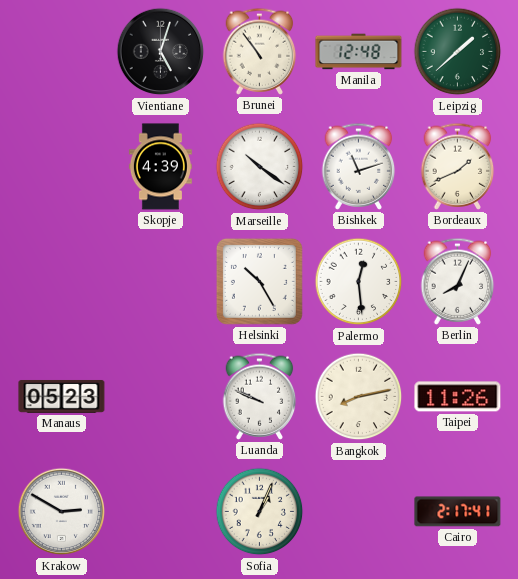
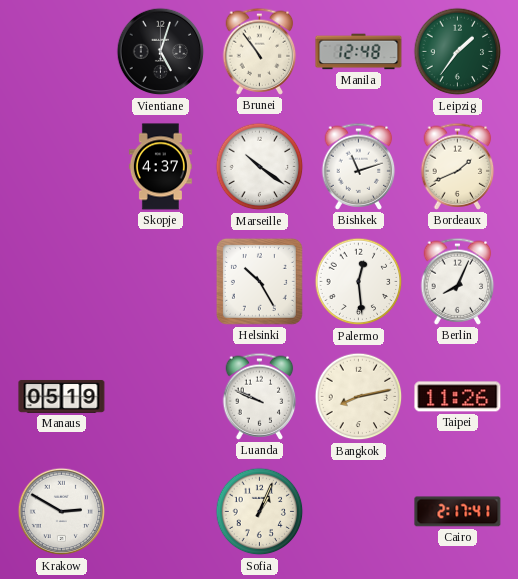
Leipzig: 1:38 -> 1:36 (458, 52)
Skopje: 4:39 -> 4:37 (160, 167)
Manaus: 05:23 -> 05:19 (62, 396)
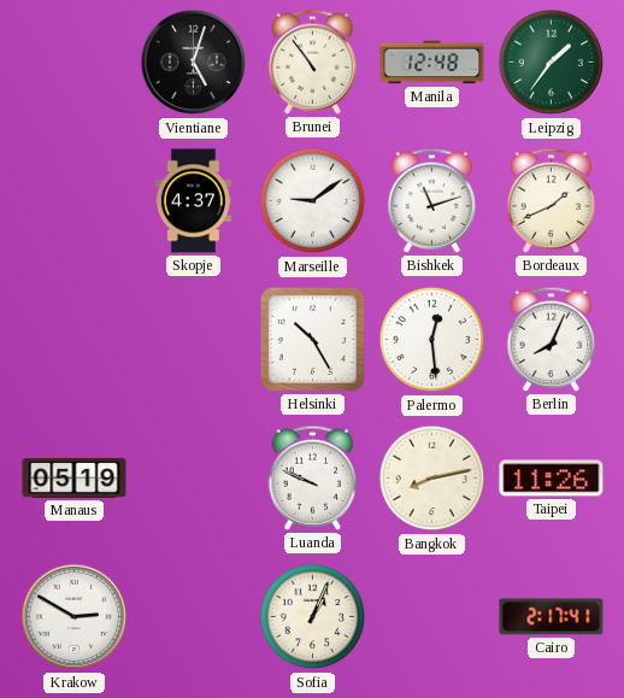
Marseille: 10:21 -> 9:09 (313, 201)
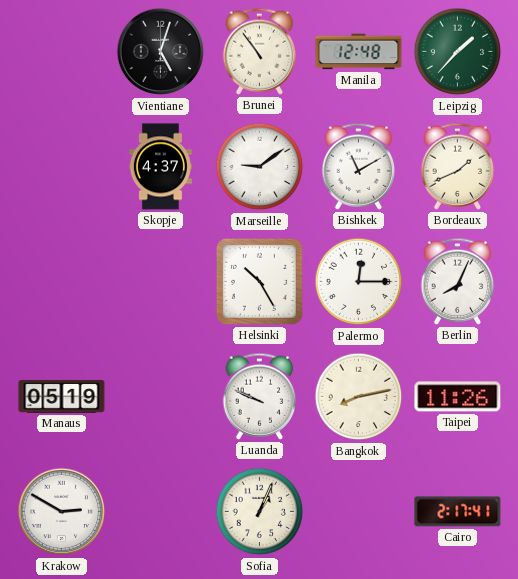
Leipzig: 1:36 -> 1:37 (458, 52)
Bishkek: 11:12 -> 11:10 (359, 166)
Palermo: 12:29 -> 12:15 (359, 282)
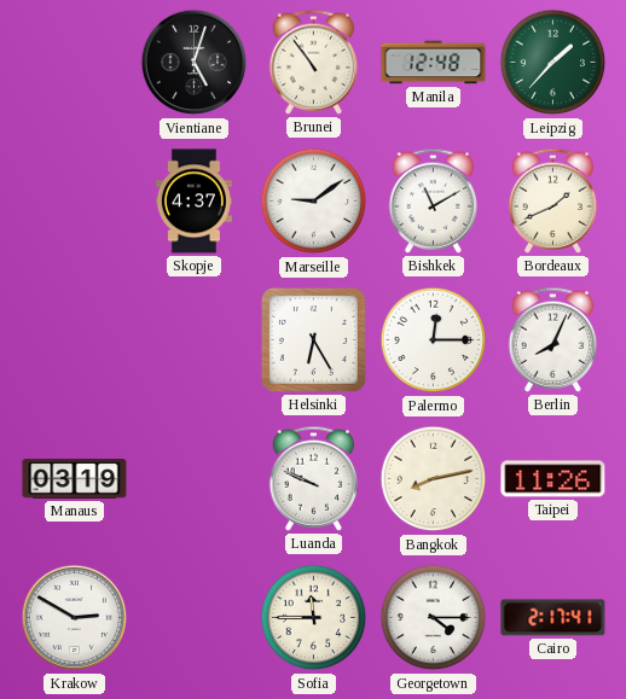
Helsinki: 10:25 -> 6:25 (313, 339)
Manaus: 05:19 -> 03:19 (75, 478)
Sofia: 1:04 -> 11:45 (314, 618)
Georgetown: none -> 4:15 (434, 618)
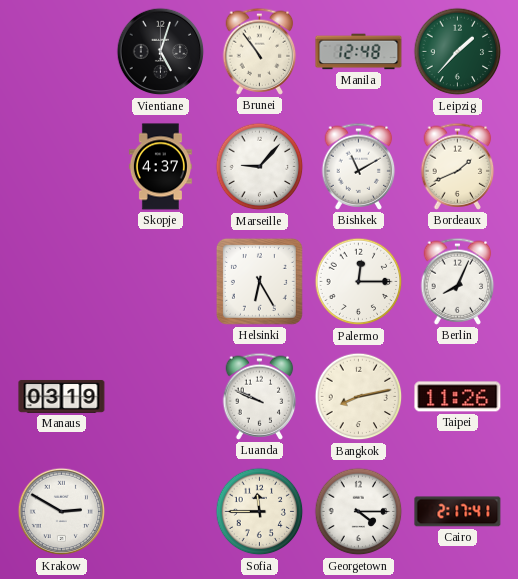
Marseille: 9:09 -> 9:07 (260, 167)
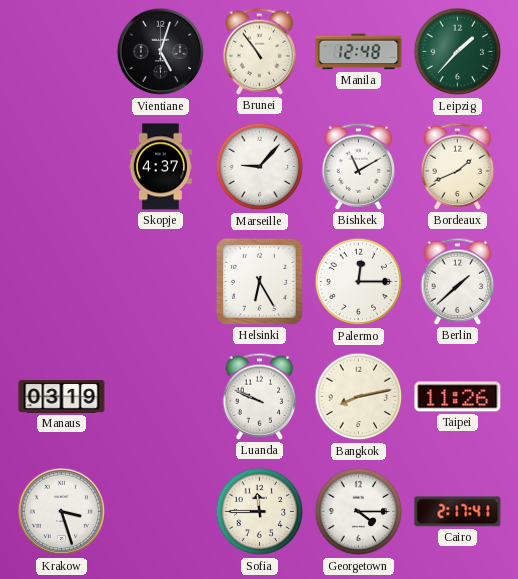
Berlin: 8:04 -> 1:38 (458, 281)
Krakow: 2:50 -> 3:27 (62, 512)
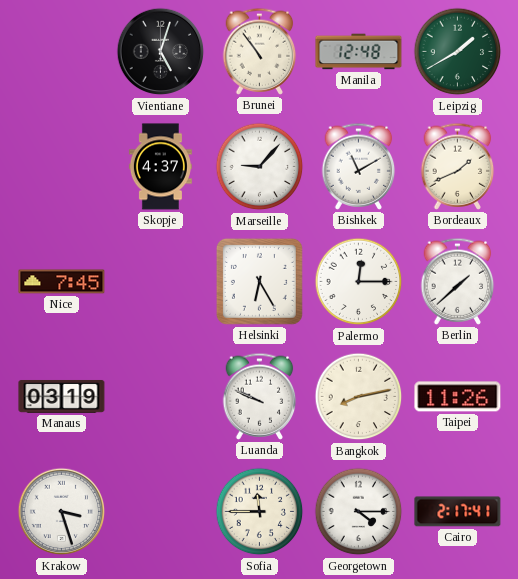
Leipzig: 1:37 -> 1:40 (458, 52)
Nice: none -> 7:45 (62, 282)
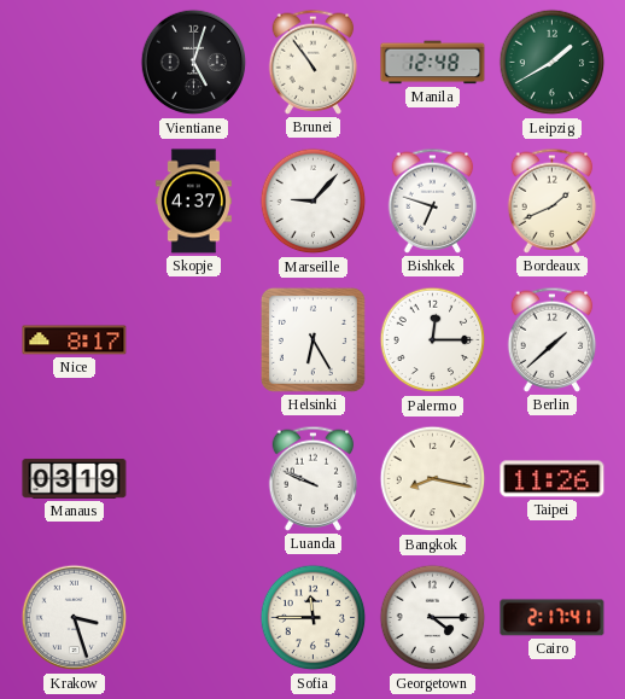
Bishkek: 11:10 -> 6:48 (433, 200)
Nice: 7:45 -> 8:17 (75, 340)
Bangkok: 8:13 -> 8:17 (433, 479)
